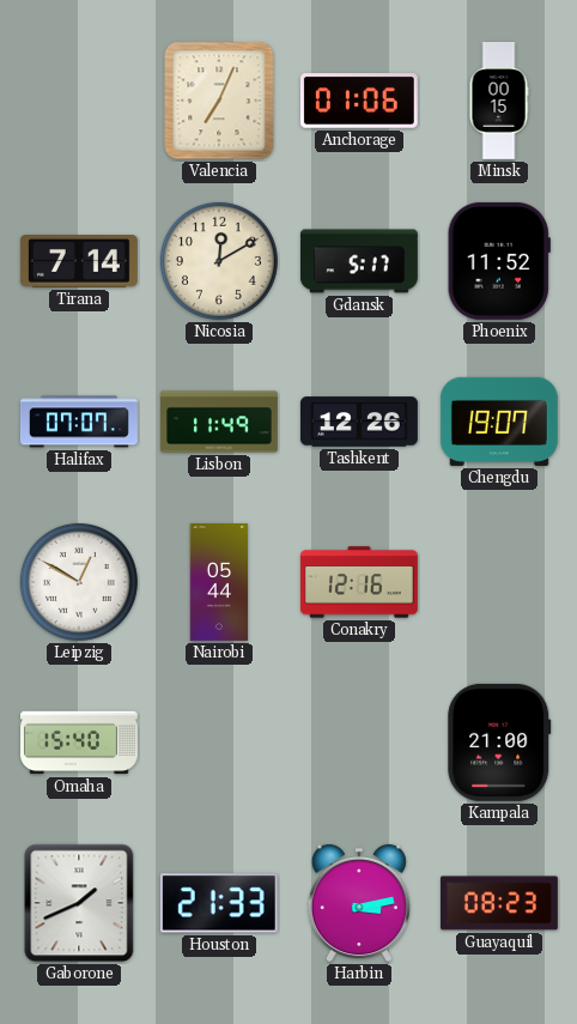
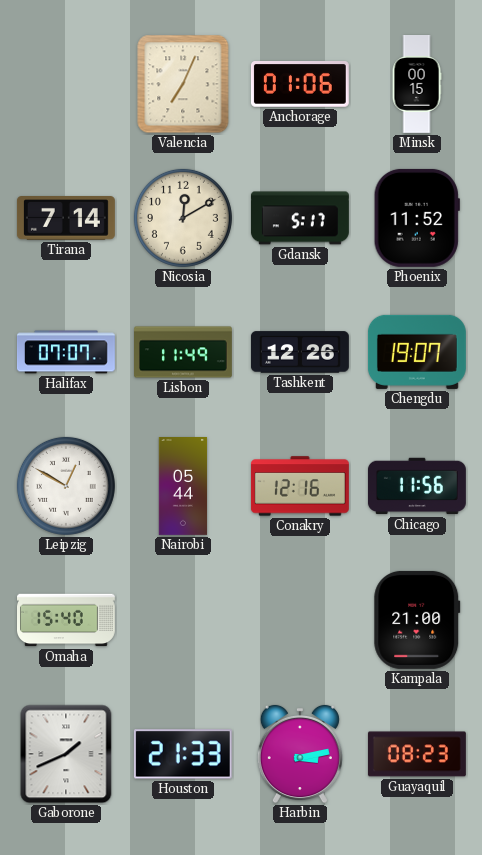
Chicago: none -> 11:56 (417, 486)
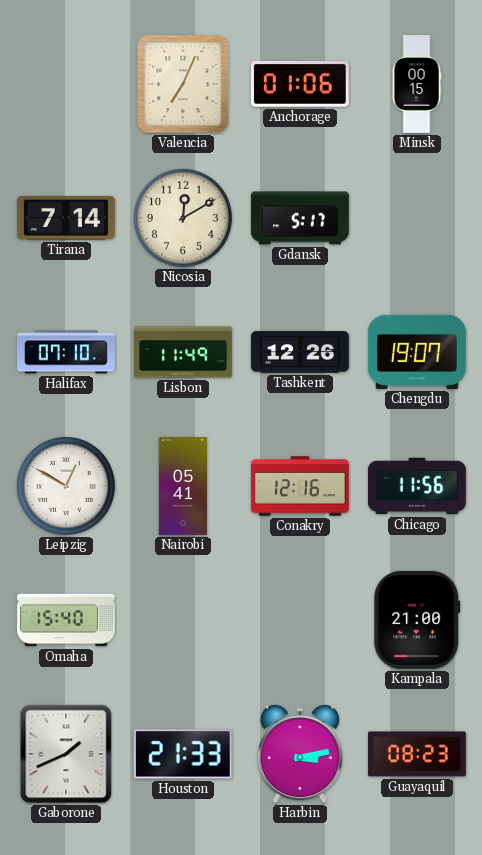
Phoenix: 11:52 -> none (417, 218)
Halifax: 07:07 -> 07:10 (66, 352)
Nairobi: 05:44 -> 05:41 (183, 487)
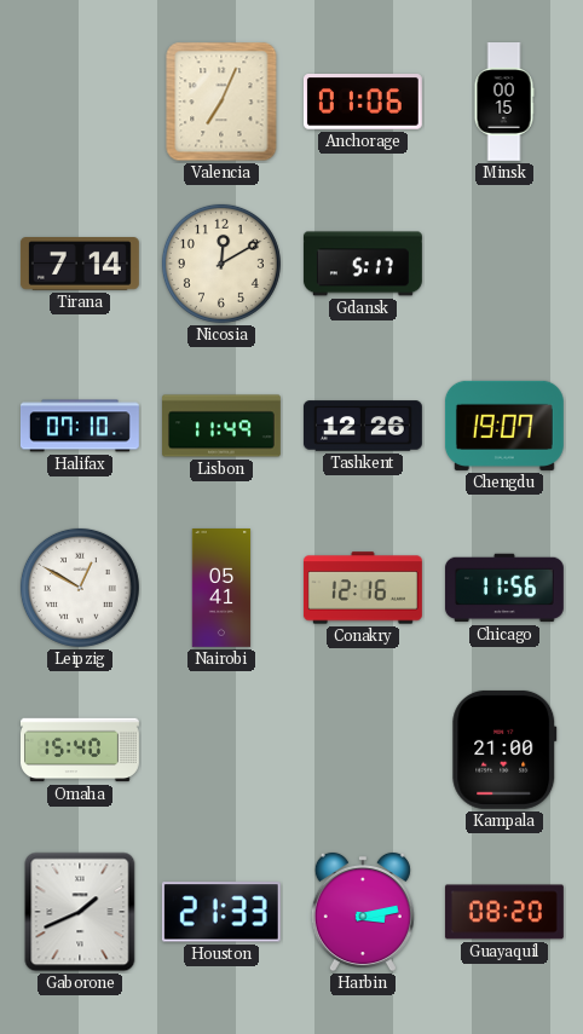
Guayaquil: 08:23 -> 08:20 (504, 912)
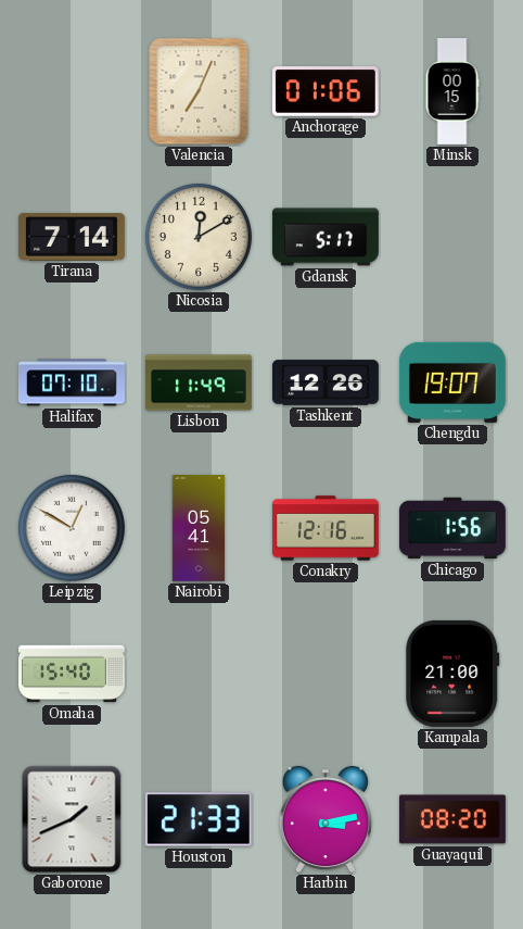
Chicago: 11:56 -> 1:56 (452, 528)
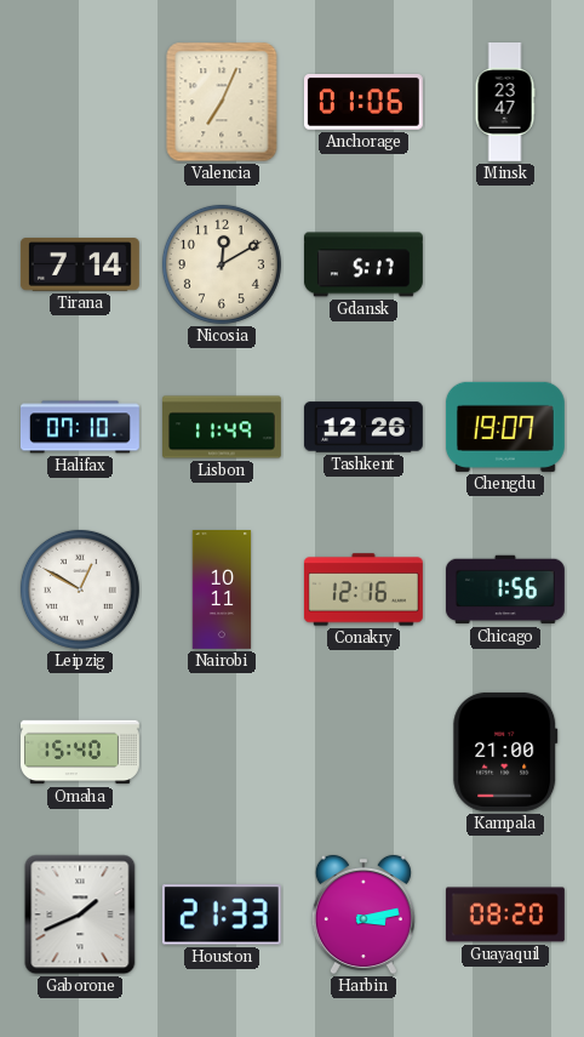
Minsk: 00:15 -> 23:47 (505, 103)
Nairobi: 05:41 -> 10:11 (222, 591)
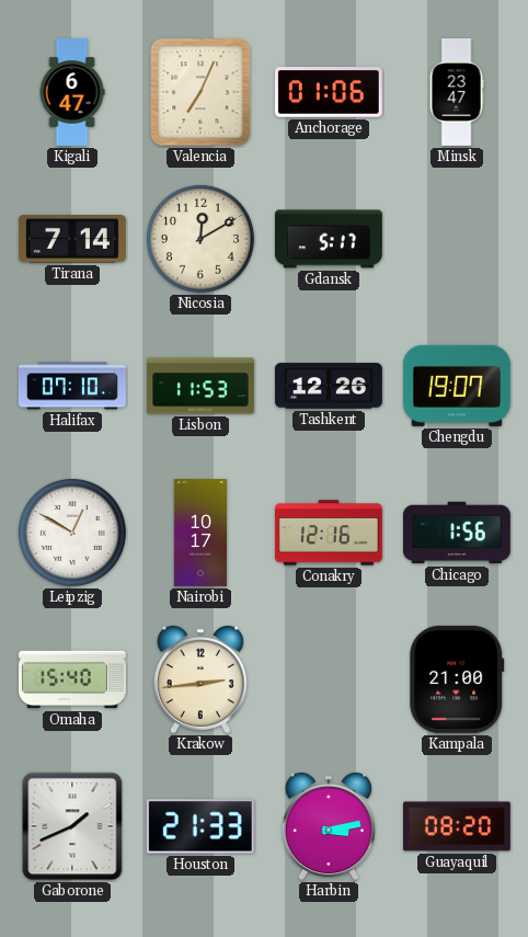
Kigali: none -> 6:47 (72, 93)
Lisbon: 11:49 -> 11:53 (202, 386)
Nairobi: 10:11 -> 10:17 (200, 534)
Krakow: none -> 2:44 (200, 679)
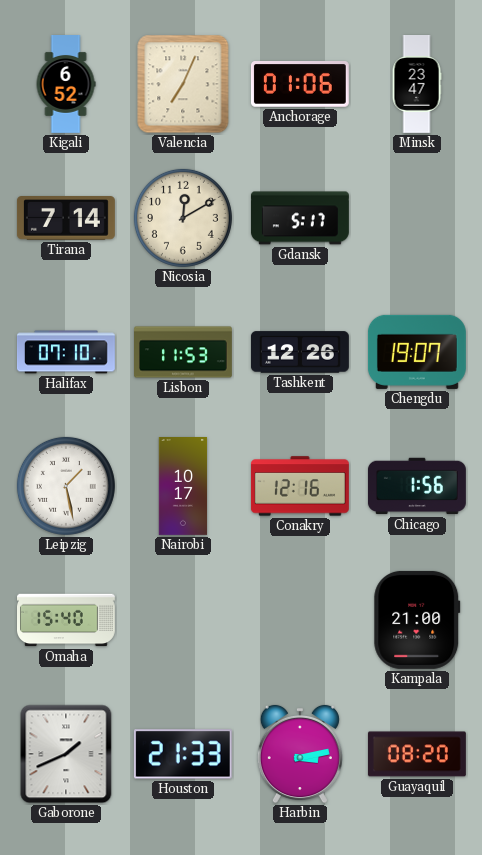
Kigali: 6:47 -> 6:52 (66, 85)
Leipzig: 12:50 -> 1:28 (66, 486)
Krakow: 2:44 -> none (200, 679)
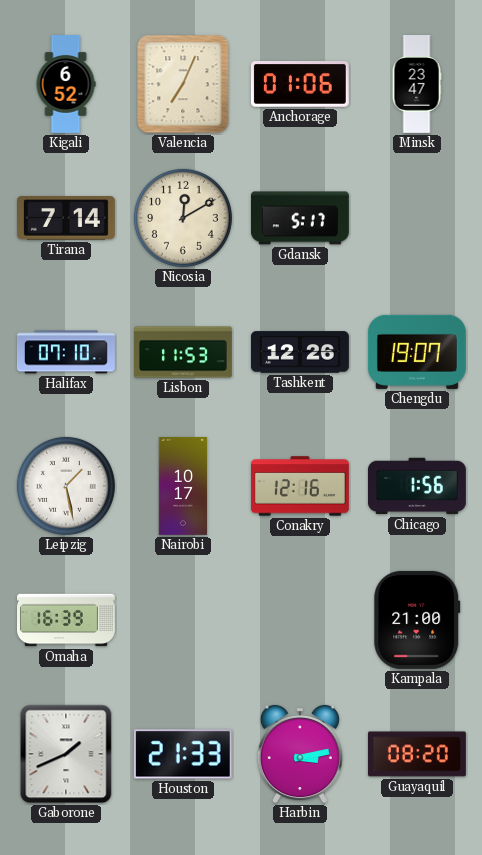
Omaha: 15:40 -> 16:39 (67, 620)
